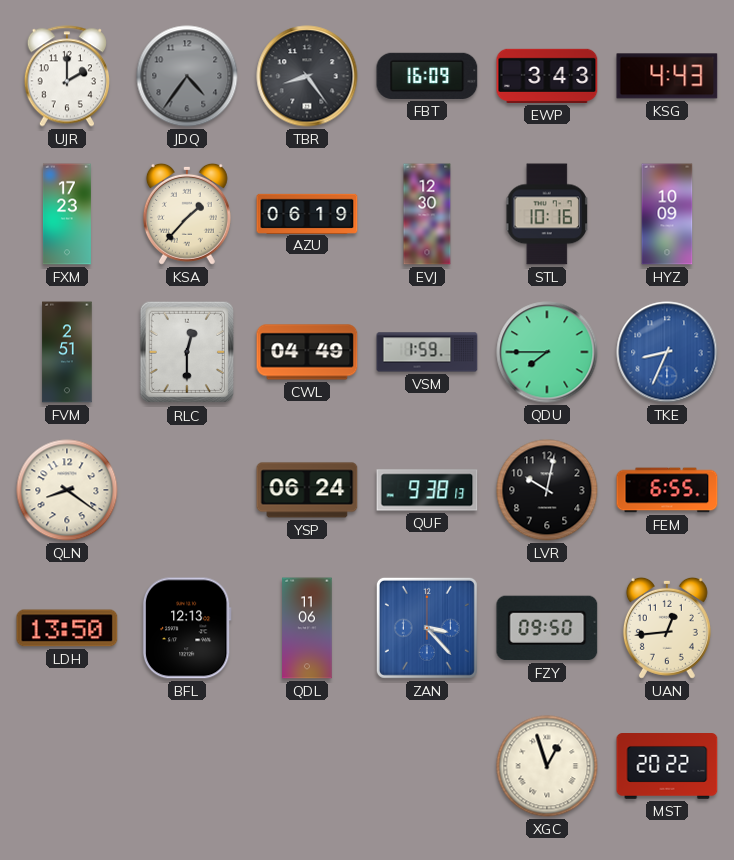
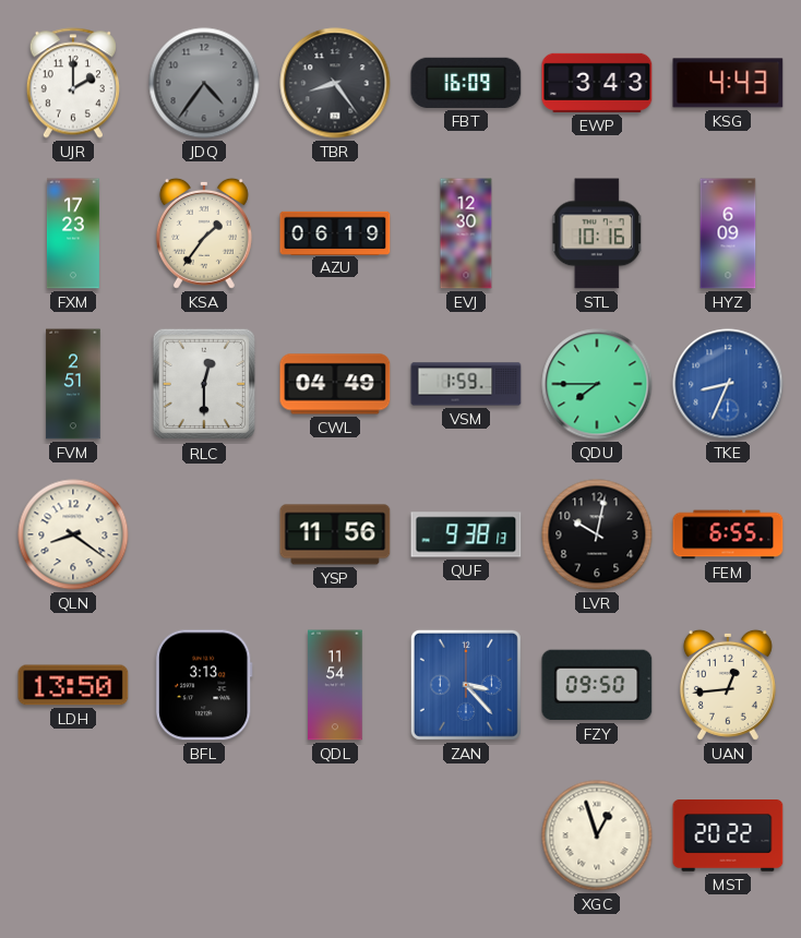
KSA: 1:37 -> 1:36 (204, 233)
HYZ: 10:09 -> 6:09 (728, 233)
YSP: 06:24 -> 11:56 (335, 534)
BFL: 12:13 -> 3:13 (204, 685)
QDL: 11:06 -> 11:54 (335, 685)
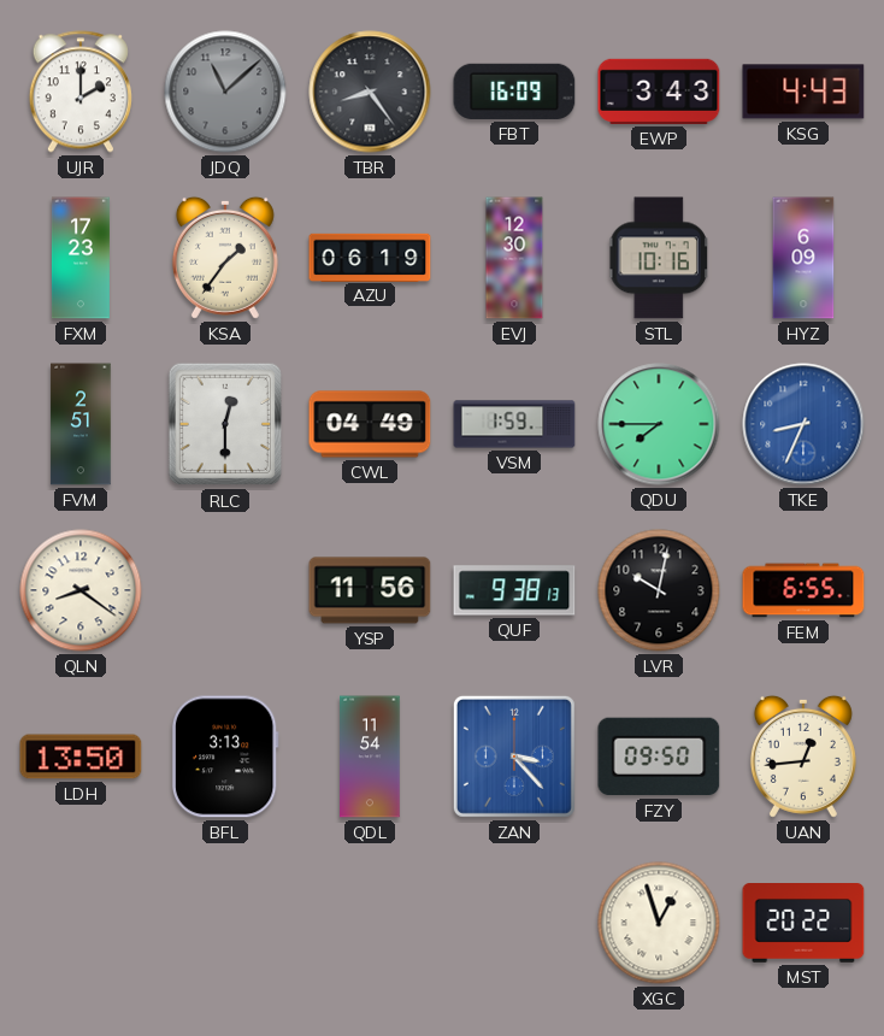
JDQ: 4:36 -> 11:08 (225, 92)
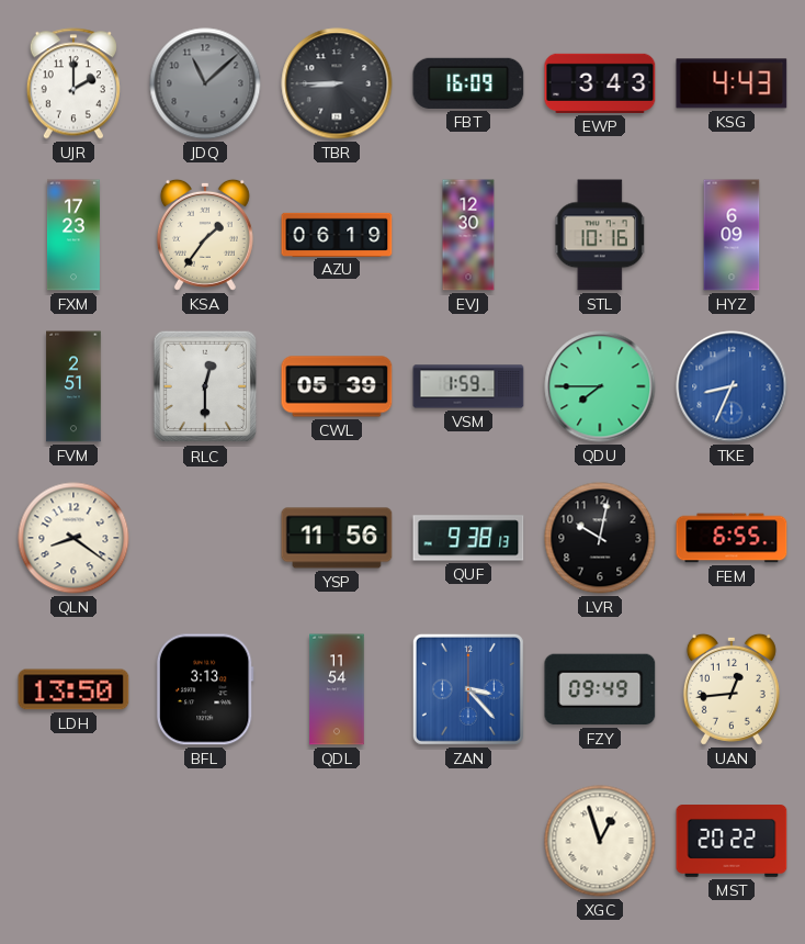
TBR: 8:24 -> 8:45 (337, 83)
CWL: 04:49 -> 05:39 (337, 386)
FZY: 09:50 -> 09:49 (600, 689)
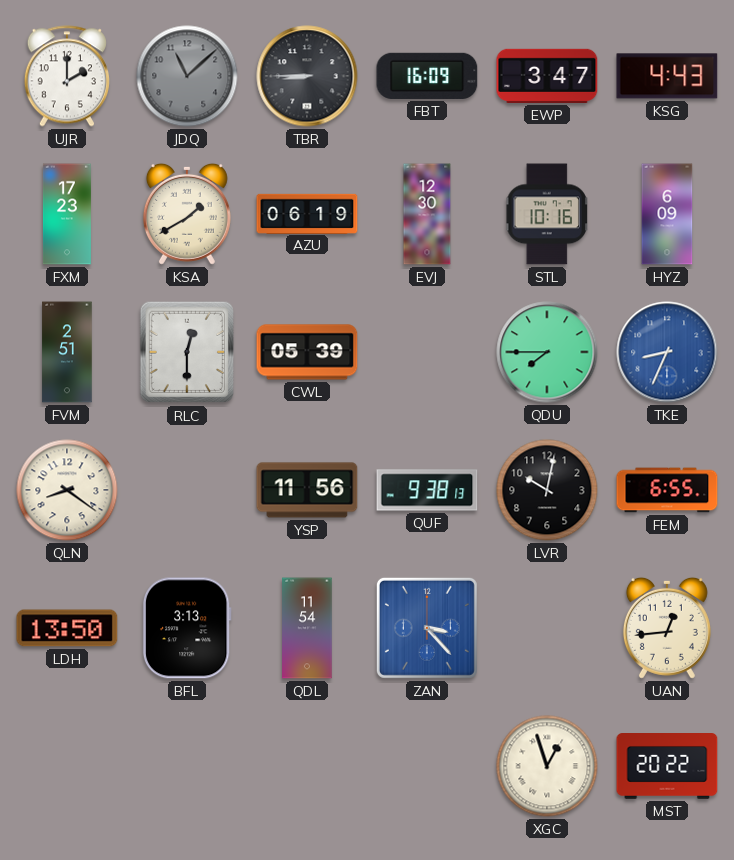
EWP: 3:43 -> 3:47 (547, 76)
KSA: 1:36 -> 1:40 (187, 214)
VSM: 1:59 -> none (468, 386)
FZY: 09:49 -> none (600, 689)
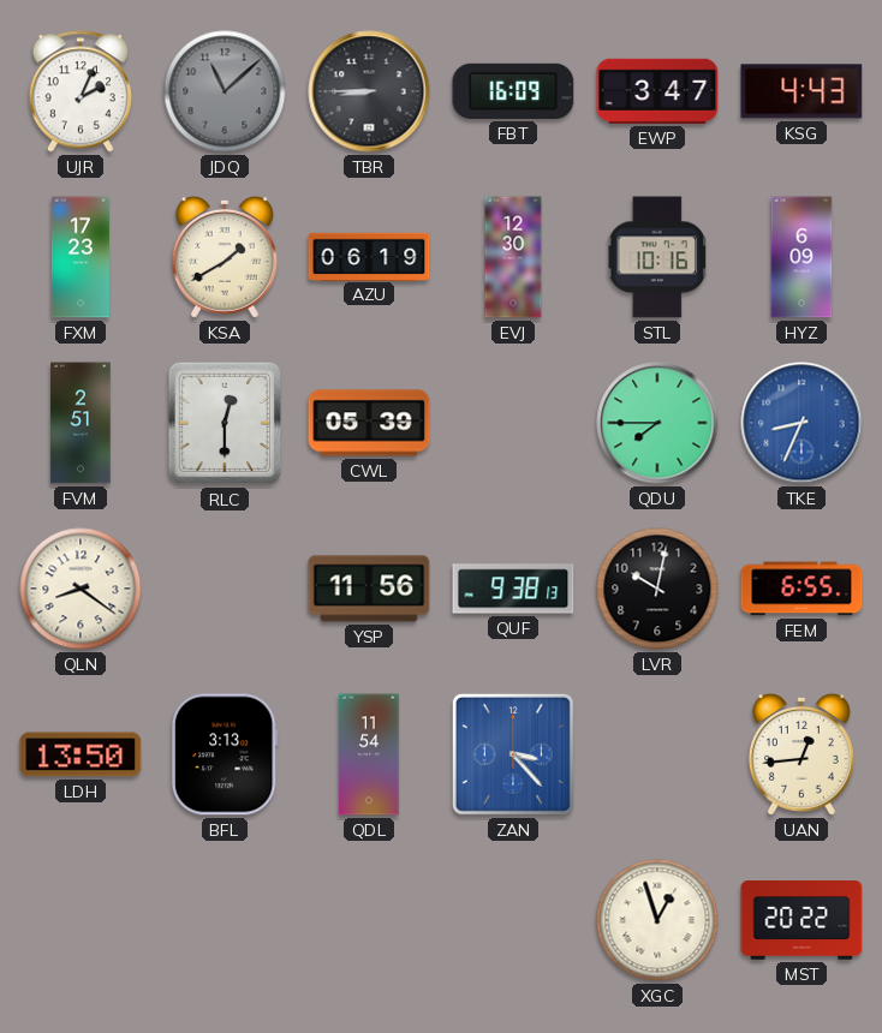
UJR: 2:00 -> 2:04 (81, 91)
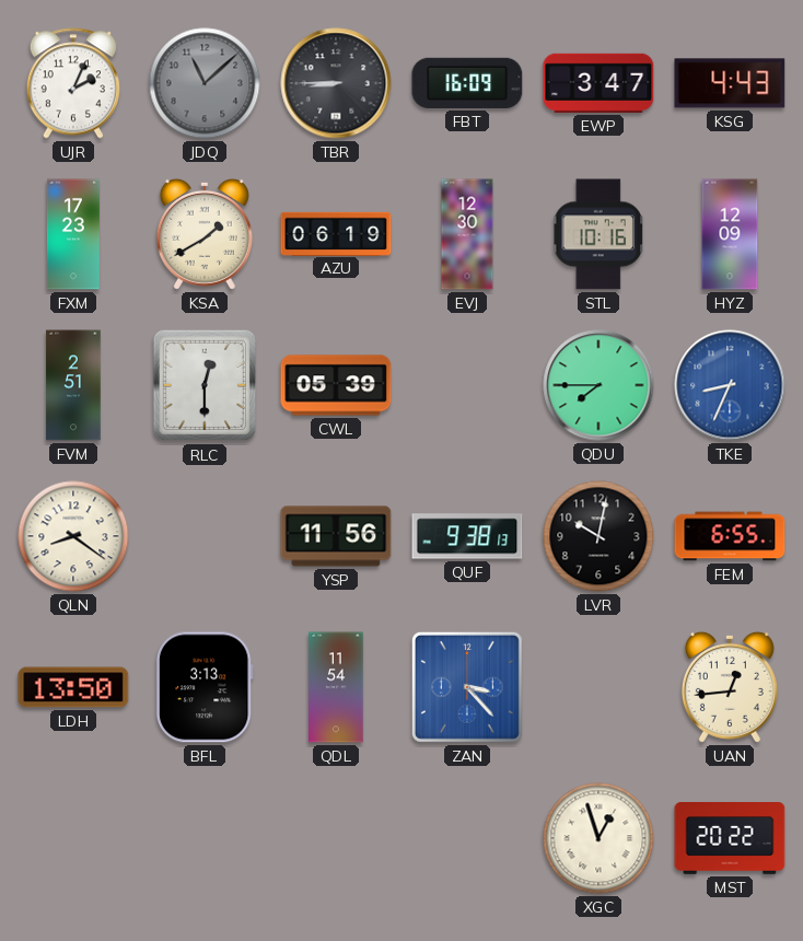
HYZ: 6:09 -> 12:09 (730, 234)
